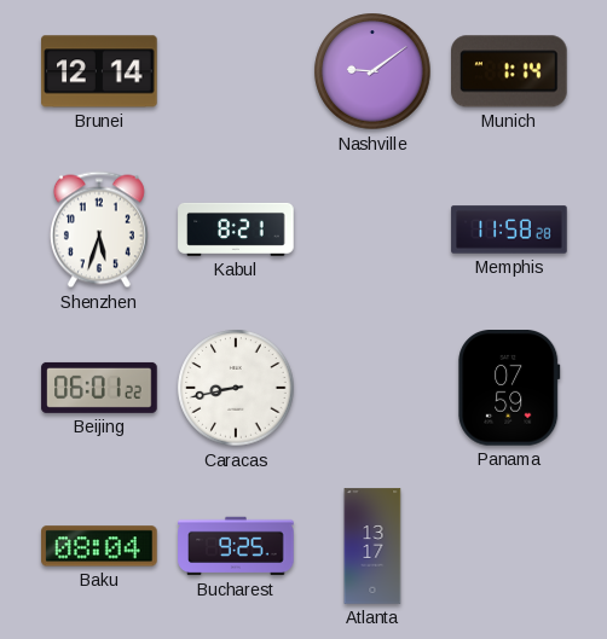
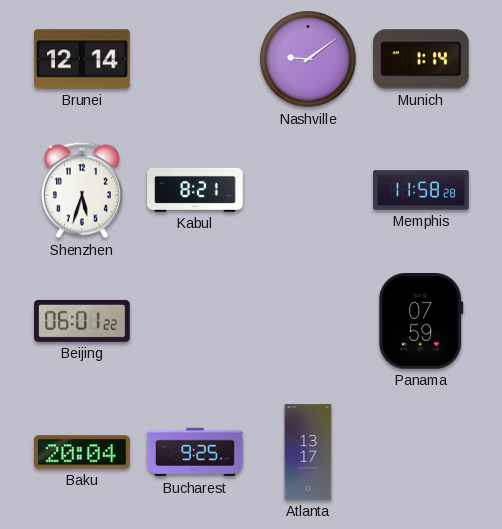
Caracas: 8:43 -> none (236, 388)
Baku: 08:04 -> 20:04 (82, 452)
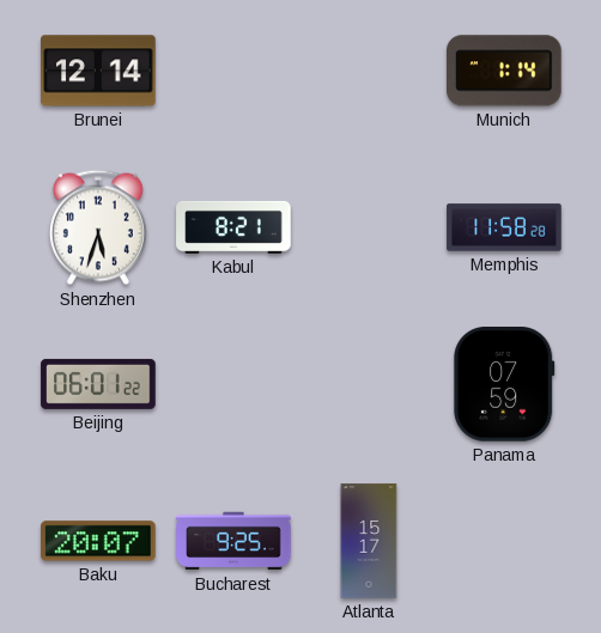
Nashville: 9:09 -> none (308, 59)
Baku: 20:04 -> 20:07 (98, 541)
Atlanta: 13:17 -> 15:17 (369, 541)
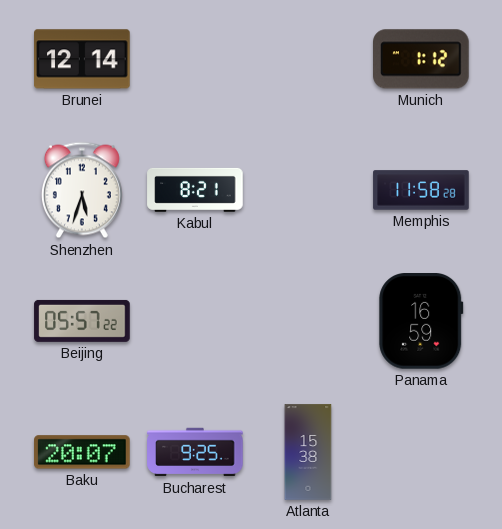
Munich: 1:14 -> 1:12 (422, 59)
Beijing: 06:01 -> 05:57 (82, 321)
Panama: 07:59 -> 16:59 (421, 322)
Atlanta: 15:17 -> 15:38 (308, 452)
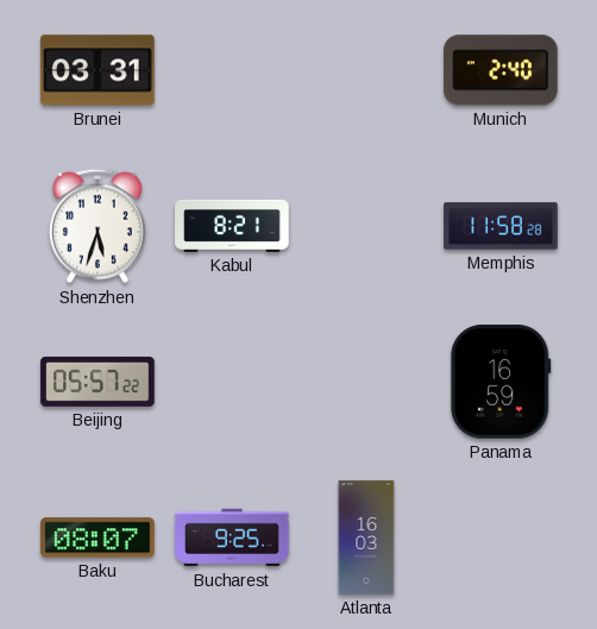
Brunei: 12:14 -> 03:31 (98, 70)
Munich: 1:12 -> 2:40 (502, 70)
Baku: 20:07 -> 08:07 (98, 537)
Atlanta: 15:38 -> 16:03 (366, 537)
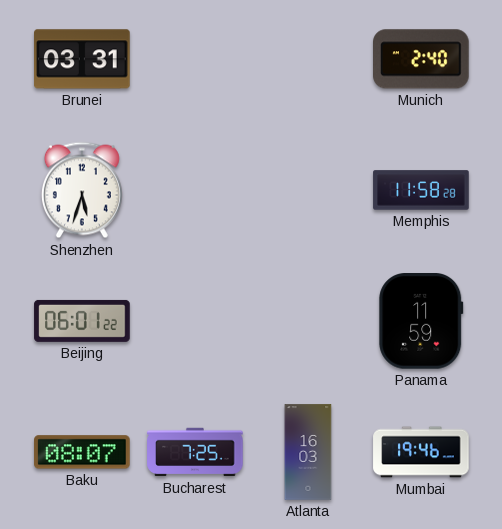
Kabul: 8:21 -> none (232, 226)
Beijing: 05:57 -> 06:01 (82, 321)
Panama: 16:59 -> 11:59 (421, 322)
Bucharest: 9:25 -> 7:25 (195, 452)
Mumbai: none -> 19:46 (421, 452)
